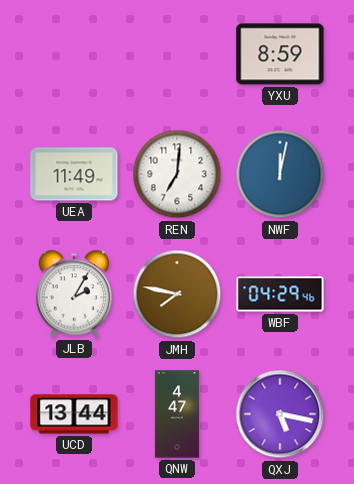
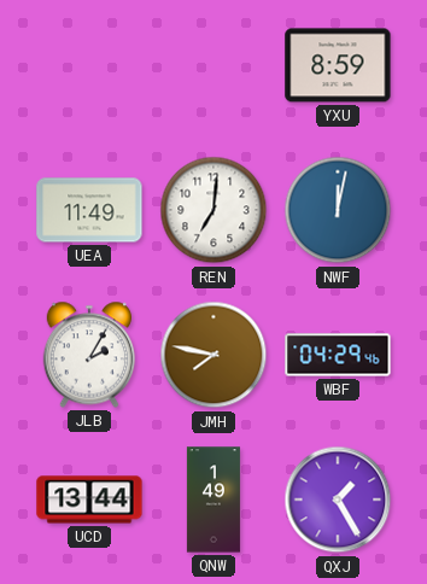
QNW: 4:47 -> 1:49 (213, 500)
QXJ: 5:17 -> 1:25 (338, 500)
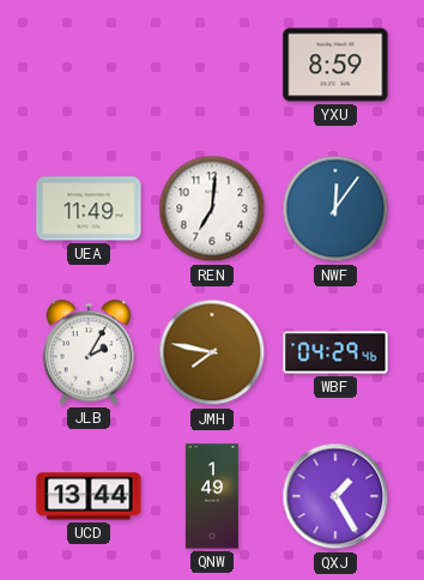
NWF: 12:02 -> 12:06 (335, 209)
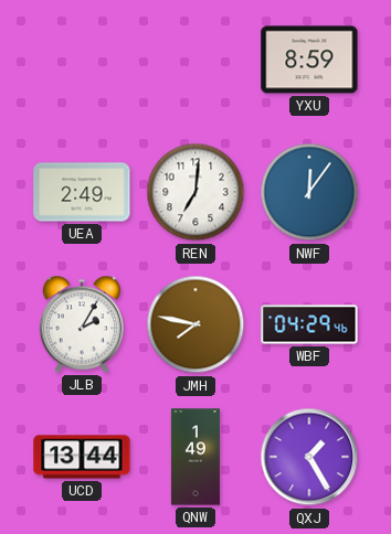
UEA: 11:49 -> 2:49 (82, 192)
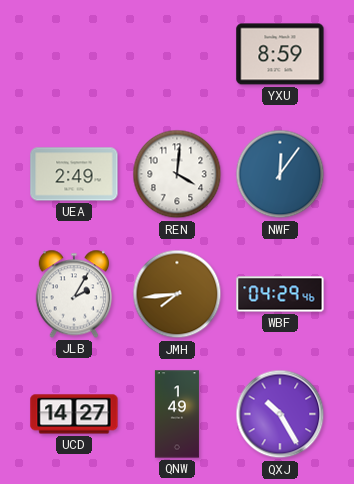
REN: 7:01 -> 4:01 (177, 174)
JMH: 7:47 -> 7:44 (177, 294)
UCD: 13:44 -> 14:27 (74, 414)
QXJ: 1:25 -> 10:25 (280, 414)
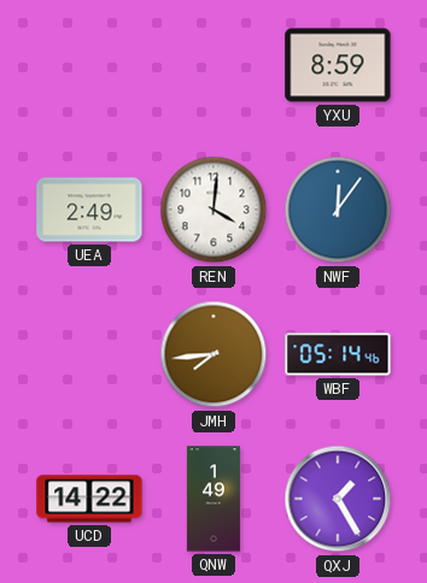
JLB: 2:05 -> none (74, 294)
WBF: 04:29 -> 05:14 (338, 354)
UCD: 14:27 -> 14:22 (89, 499)
QXJ: 10:25 -> 1:25 (338, 499)
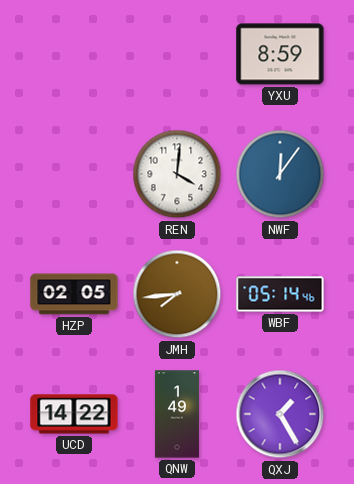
UEA: 2:49 -> none (89, 210)
HZP: none -> 02:05 (74, 294)
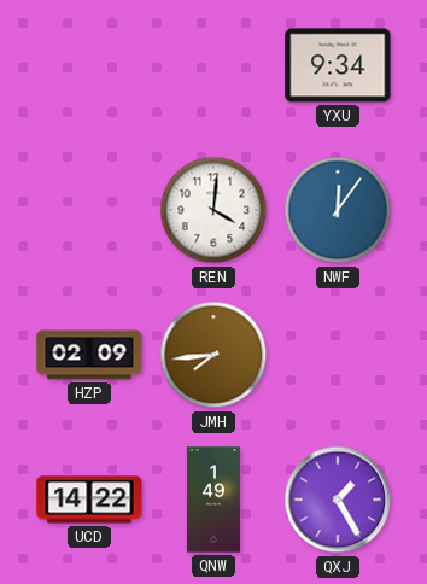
YXU: 8:59 -> 9:34 (338, 65)
HZP: 02:05 -> 02:09 (89, 355)
WBF: 05:14 -> none (280, 294)
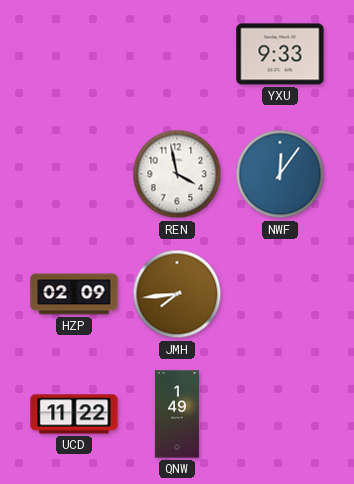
YXU: 9:34 -> 9:33 (280, 54)
REN: 4:01 -> 3:58 (177, 174)
UCD: 14:22 -> 11:22 (74, 414)
QXJ: 1:25 -> none (338, 500)
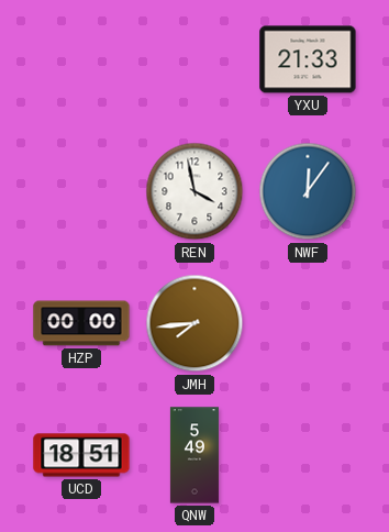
YXU: 9:33 -> 21:33 (308, 59)
HZP: 02:09 -> 00:00 (81, 323)
UCD: 11:22 -> 18:51 (81, 455)
QNW: 1:49 -> 5:49 (194, 455)
